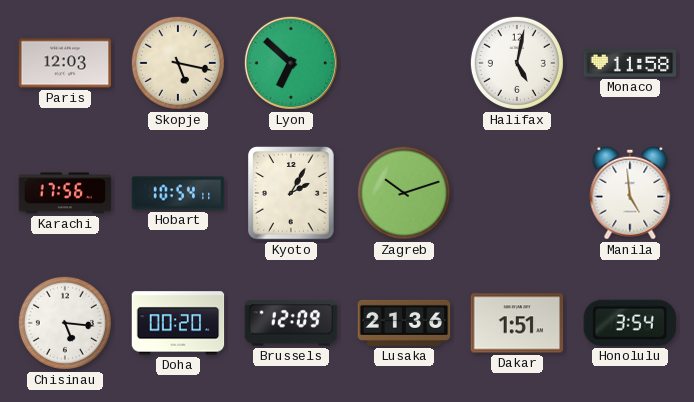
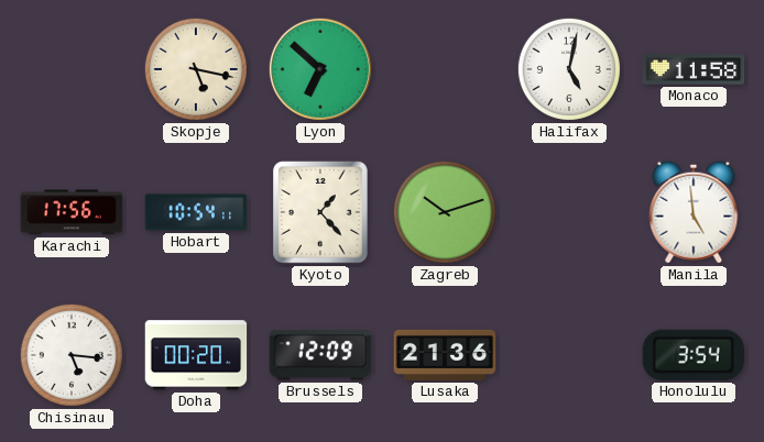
Paris: 12:03 -> none (65, 63)
Kyoto: 2:05 -> 1:23 (320, 212)
Dakar: 1:51 -> none (517, 323)
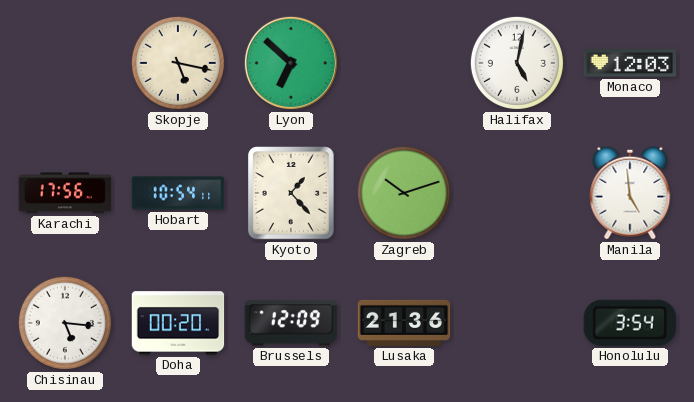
Monaco: 11:58 -> 12:03 (630, 63)
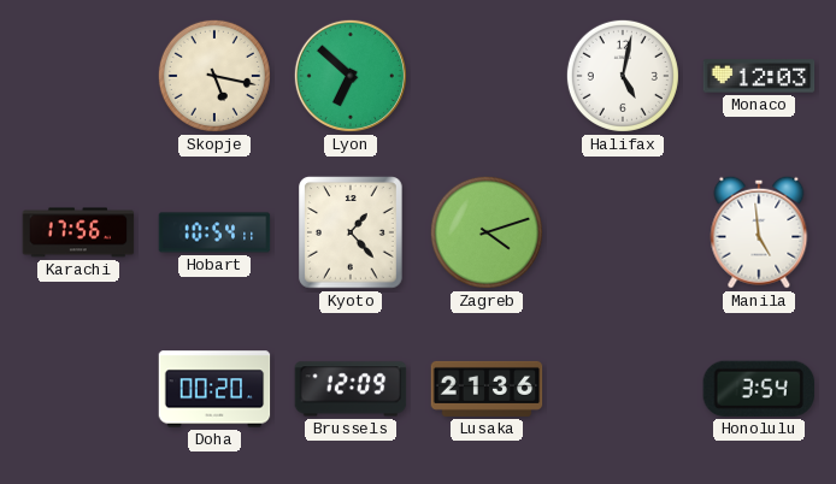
Zagreb: 10:12 -> 4:12 (487, 232)
Chisinau: 5:16 -> none (65, 323)
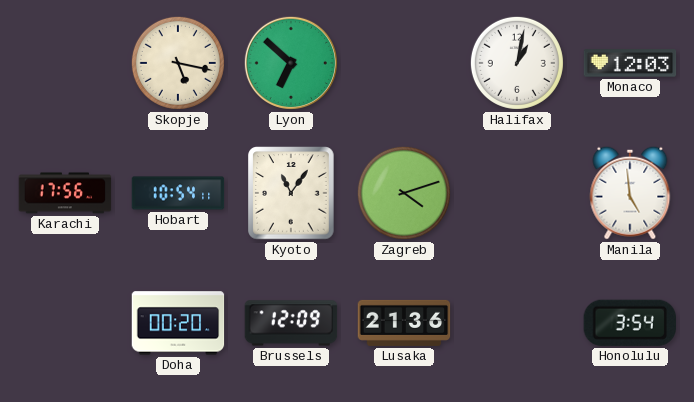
Halifax: 5:02 -> 1:02 (517, 63)
Kyoto: 1:23 -> 11:06 (291, 193)
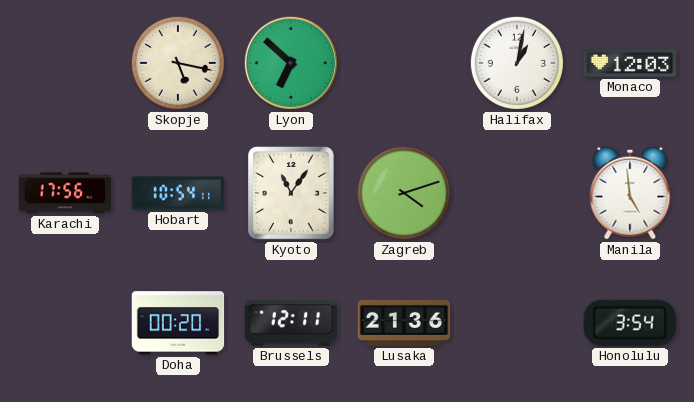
Brussels: 12:09 -> 12:11 (291, 323)
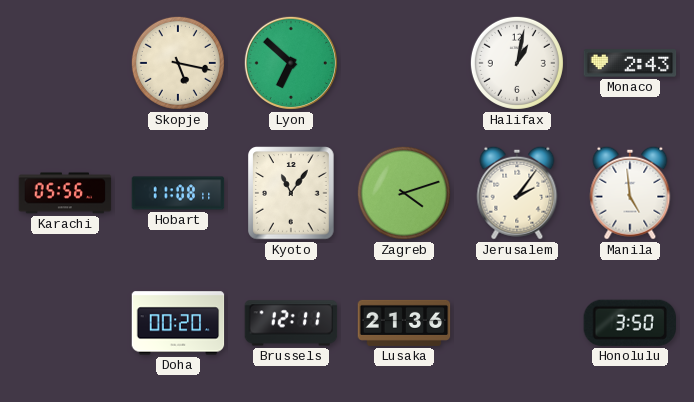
Monaco: 12:03 -> 2:43 (630, 63)
Karachi: 17:56 -> 05:56 (65, 193)
Hobart: 10:54 -> 11:08 (178, 193)
Jerusalem: none -> 2:06 (517, 193)
Honolulu: 3:54 -> 3:50 (630, 323)
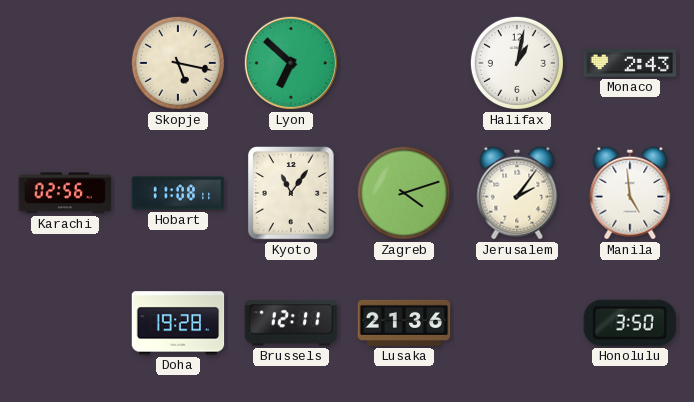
Karachi: 05:56 -> 02:56 (65, 193)
Doha: 00:20 -> 19:28 (178, 323)
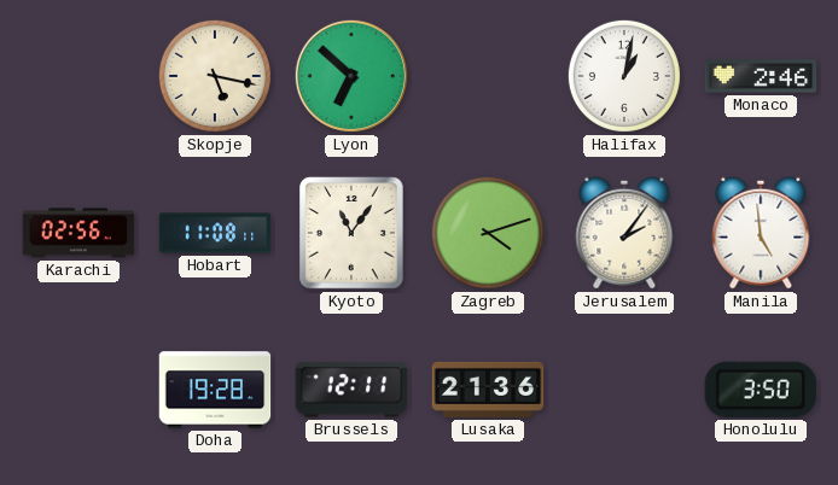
Monaco: 2:43 -> 2:46 (761, 76)
